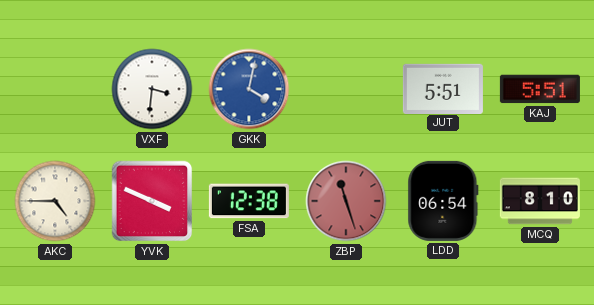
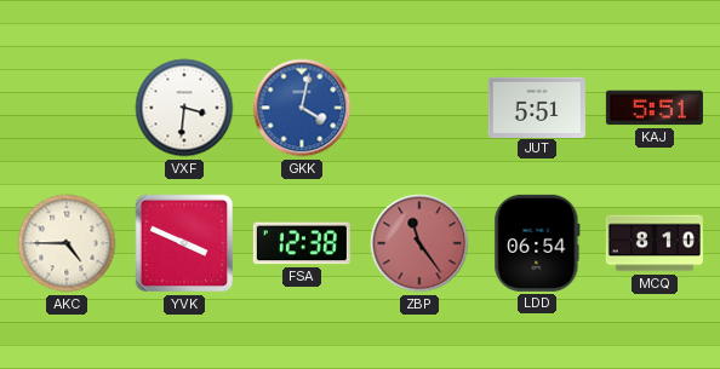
ZBP: 11:27 -> 11:24 (419, 243)
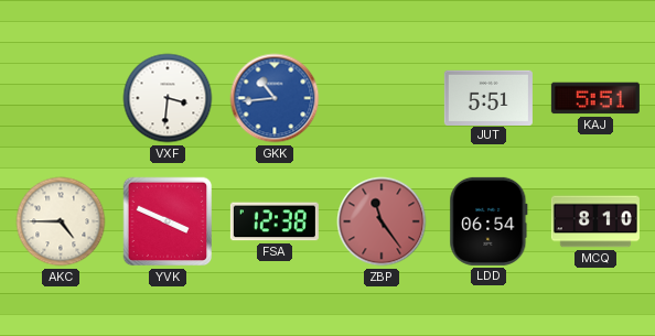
GKK: 4:02 -> 10:44 (275, 98)
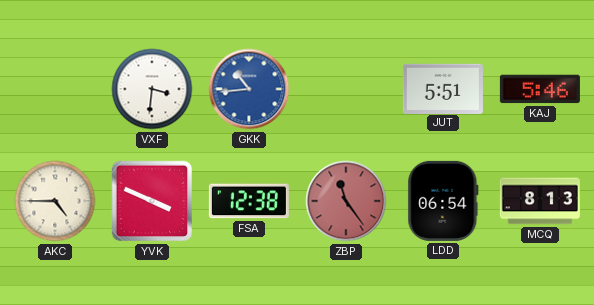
KAJ: 5:51 -> 5:46 (540, 89)
MCQ: 8:10 -> 8:13 (540, 201)
